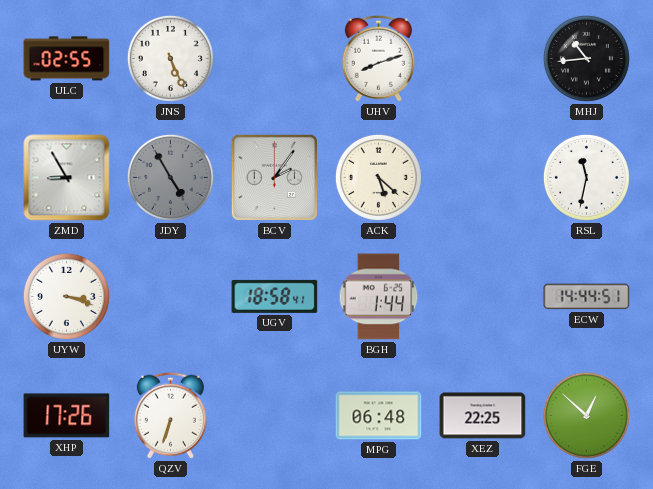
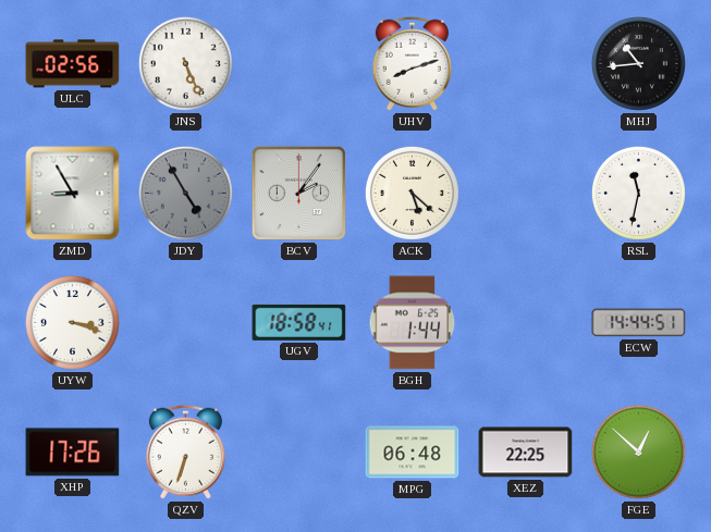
ULC: 02:55 -> 02:56 (73, 64)
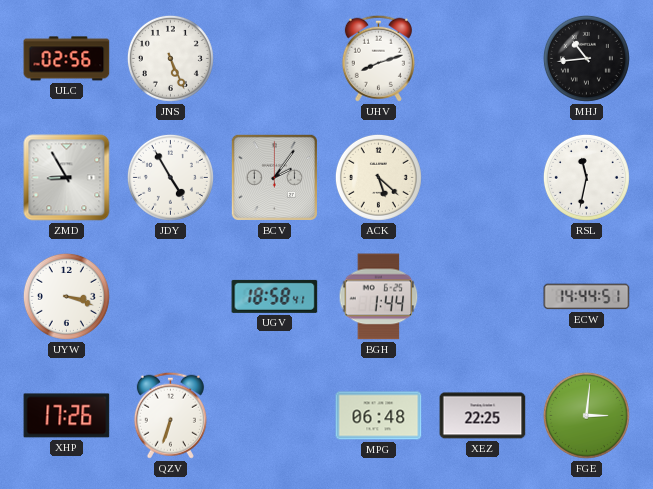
JDY dial: grey -> white (170, 177)
FGE: 12:52 -> 3:01 (586, 415)
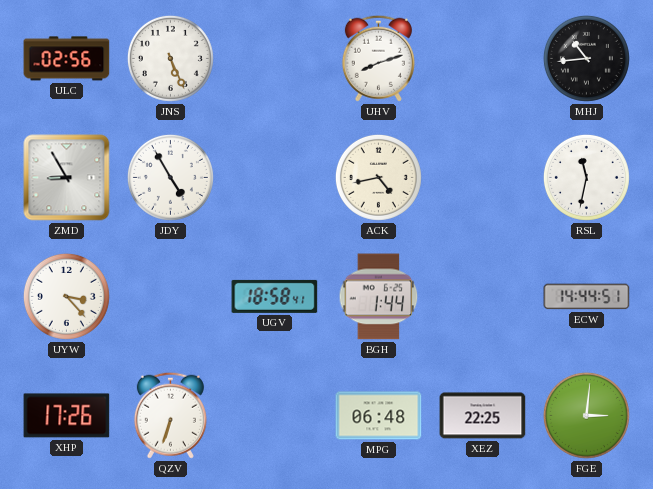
BCV: 2:06 -> none (274, 177)
ACK: 5:22 -> 4:43 (378, 177)
UYW: 3:18 -> 3:23 (66, 296)
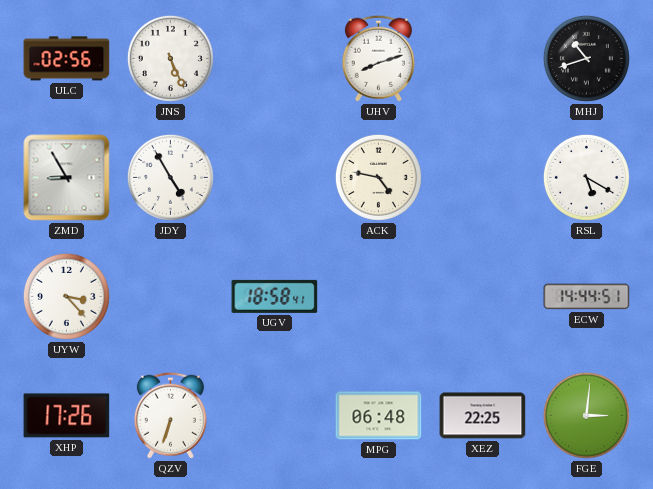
MHJ: 10:44 -> 10:42 (586, 58)
ACK: 4:43 -> 4:47 (378, 177)
RSL: 11:32 -> 5:20 (586, 177)
BGH: 1:44 -> none (379, 297)
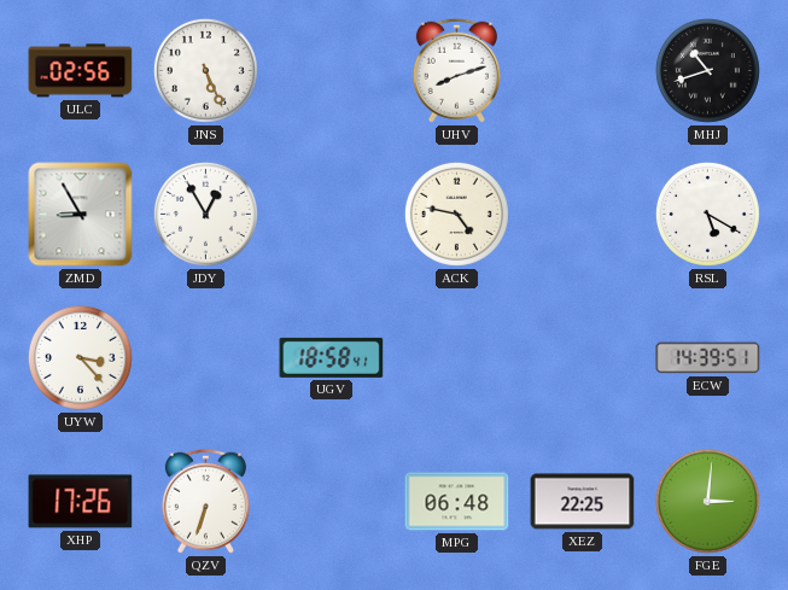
JDY: 4:55 -> 12:55 (205, 214)
ECW: 14:44 -> 14:39 (708, 358)
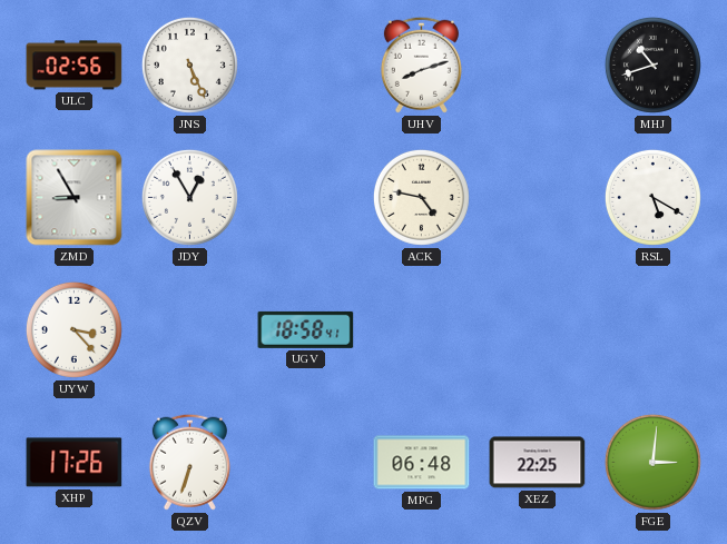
ECW: 14:39 -> none (708, 358)
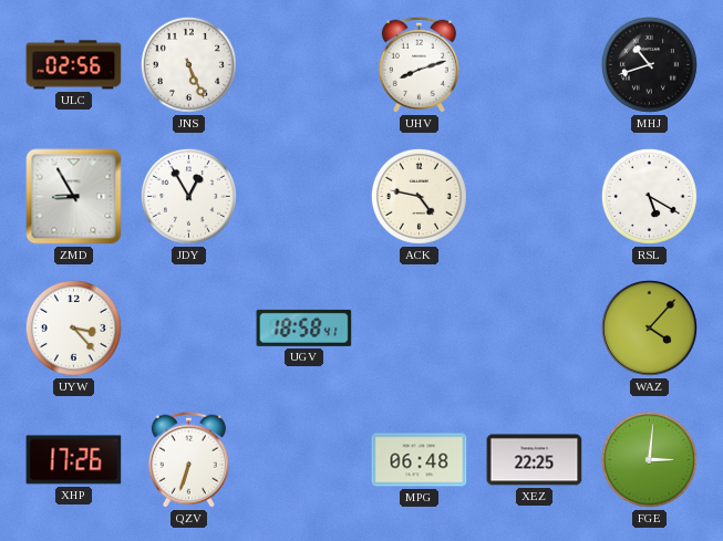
WAZ: none -> 4:07 (649, 327)
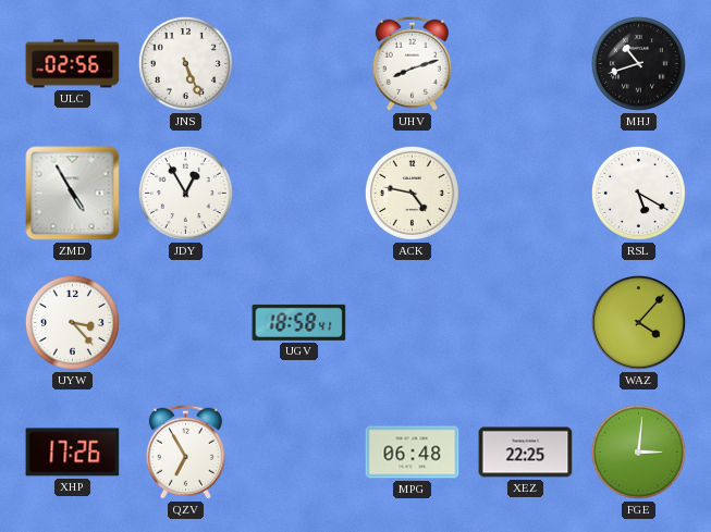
ZMD: 8:55 -> 4:55 (73, 194)
QZV: 6:33 -> 6:55 (185, 451)
